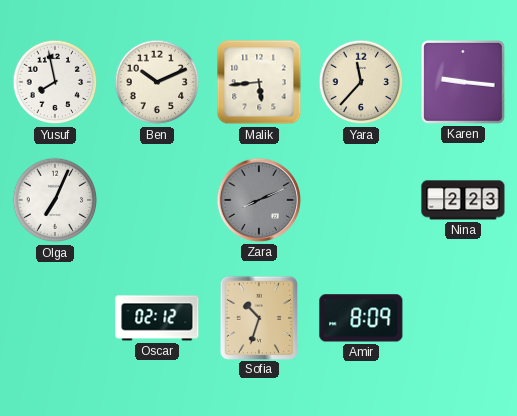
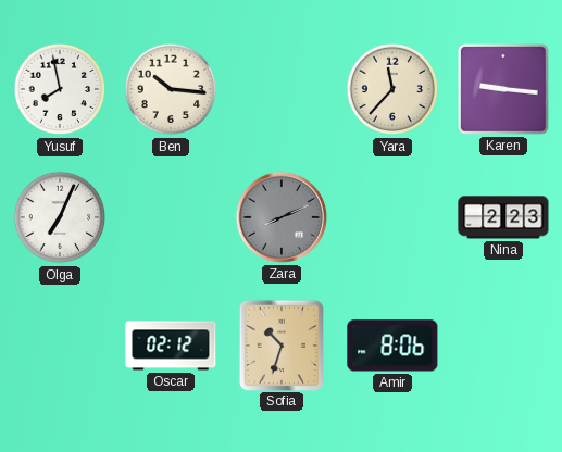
Ben: 10:11 -> 10:16 (171, 89)
Malik: 5:44 -> none (259, 82)
Amir: 8:09 -> 8:06 (392, 346)
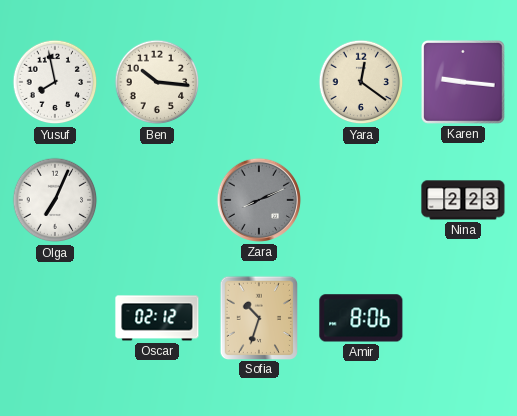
Yara: 11:37 -> 12:21 (361, 82)
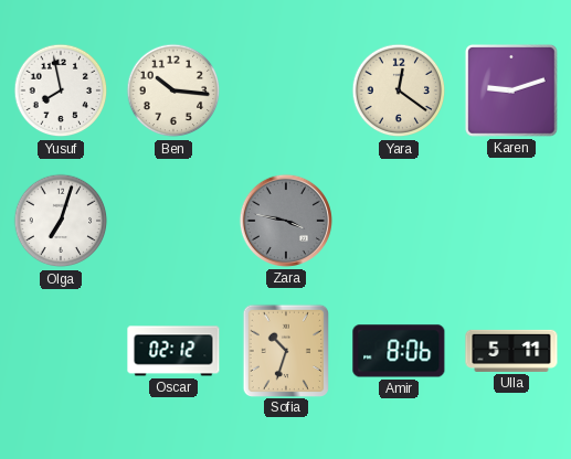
Karen: 9:16 -> 9:12 (511, 90)
Olga: 7:04 -> 7:03 (61, 221)
Zara: 8:11 -> 3:47 (286, 221)
Nina: 2:23 -> none (463, 200)
Ulla: none -> 5:11 (511, 351)
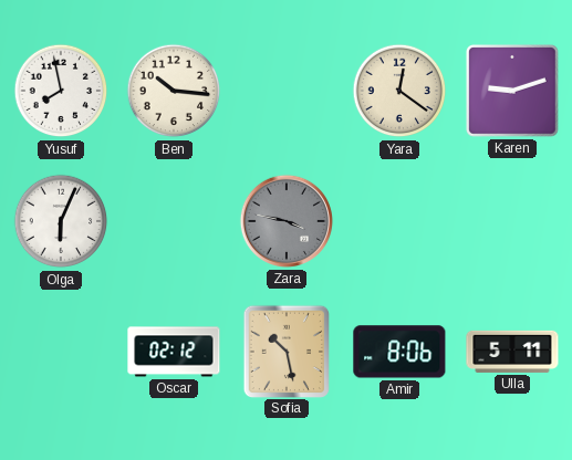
Olga: 7:03 -> 6:04 (61, 221)
Sofia: 10:33 -> 10:28 (285, 351)
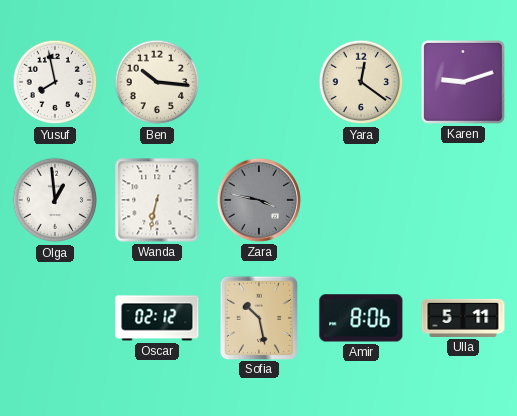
Olga: 6:04 -> 12:59 (55, 200)
Wanda: none -> 6:32 (157, 200)
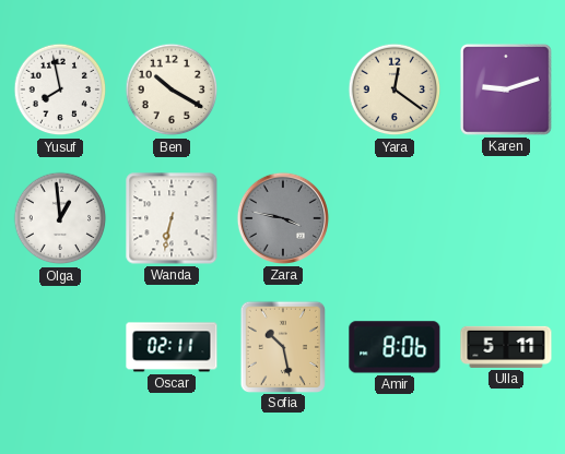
Ben: 10:16 -> 10:20 (172, 89)
Oscar: 02:12 -> 02:11 (172, 347)
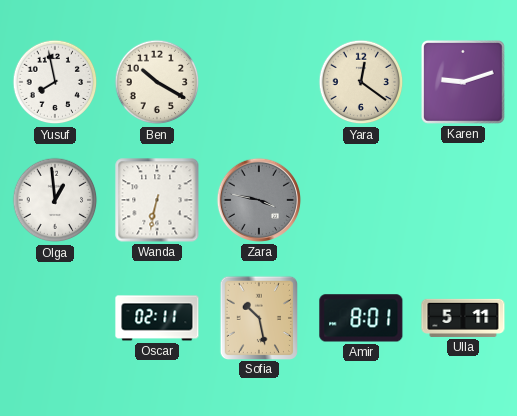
Amir: 8:06 -> 8:01 (361, 318)
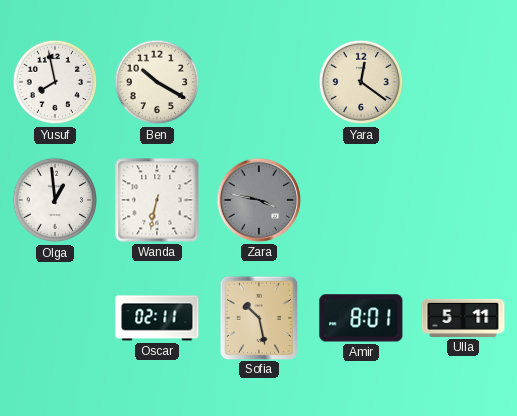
Karen: 9:12 -> none (463, 82)
